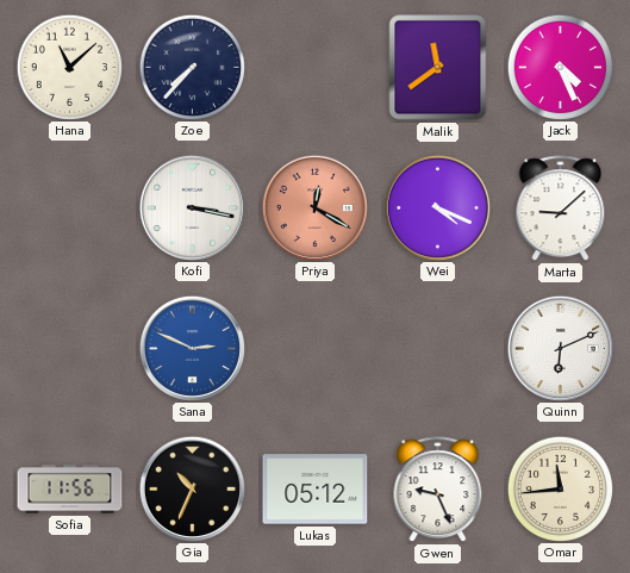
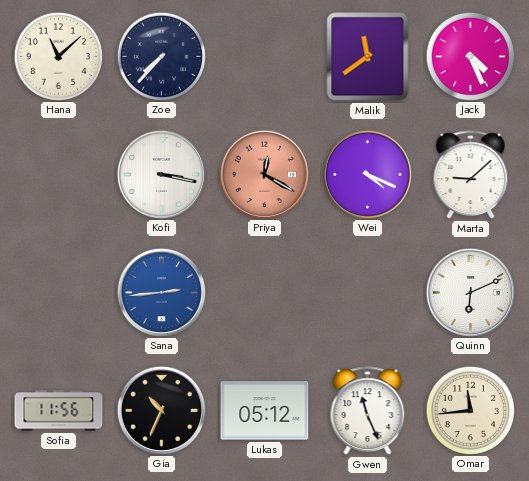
Sana: 2:49 -> 2:44 (161, 292)
Gwen: 9:26 -> 11:26 (368, 411)
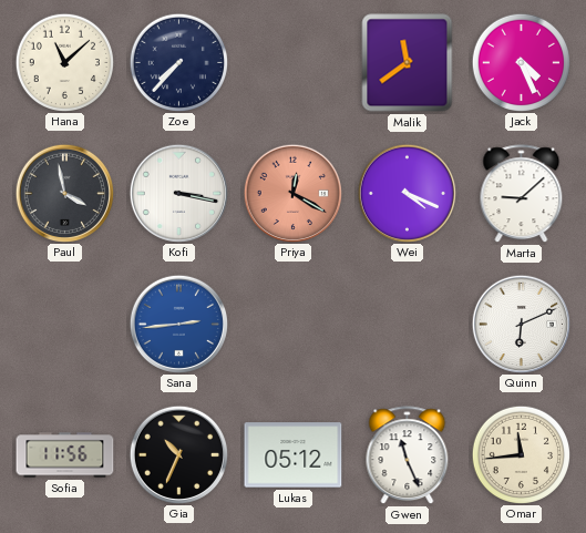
Paul: none -> 3:58 (64, 193)
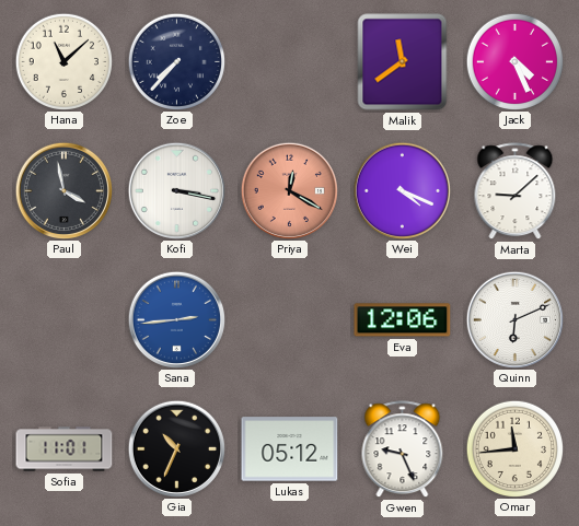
Eva: none -> 12:06 (403, 320)
Sofia: 11:56 -> 11:01 (65, 449)
Gwen: 11:26 -> 9:26 (403, 449)
